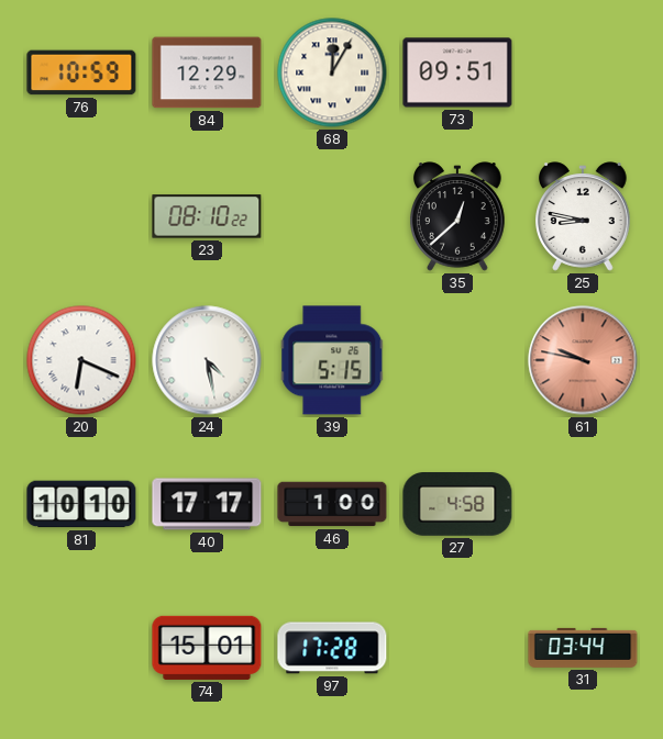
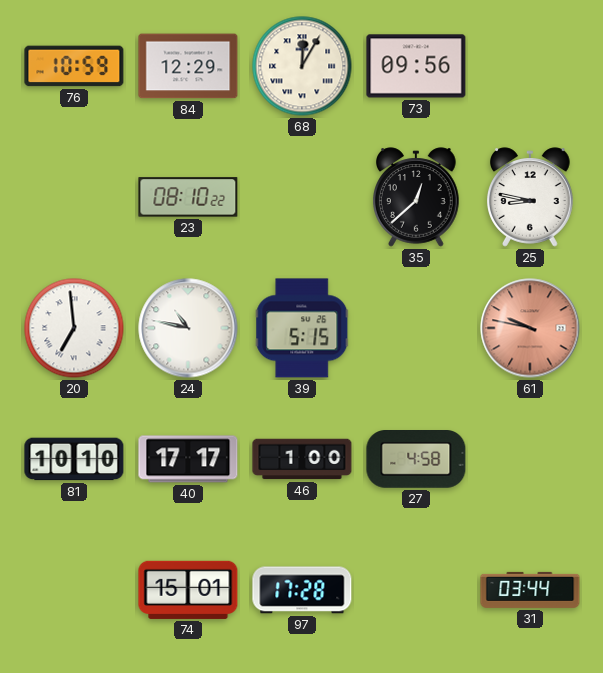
73: 09:51 -> 09:56 (416, 66)
20: 6:19 -> 6:59 (74, 328)
24: 4:28 -> 10:47 (188, 328)
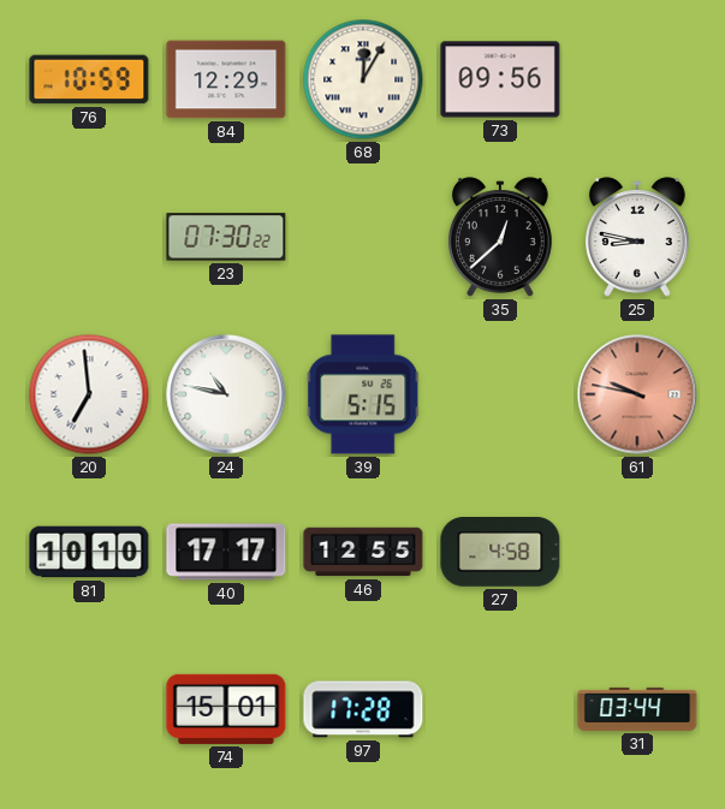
23: 08:10 -> 07:30 (226, 237)
46: 1:00 -> 12:55 (363, 552)
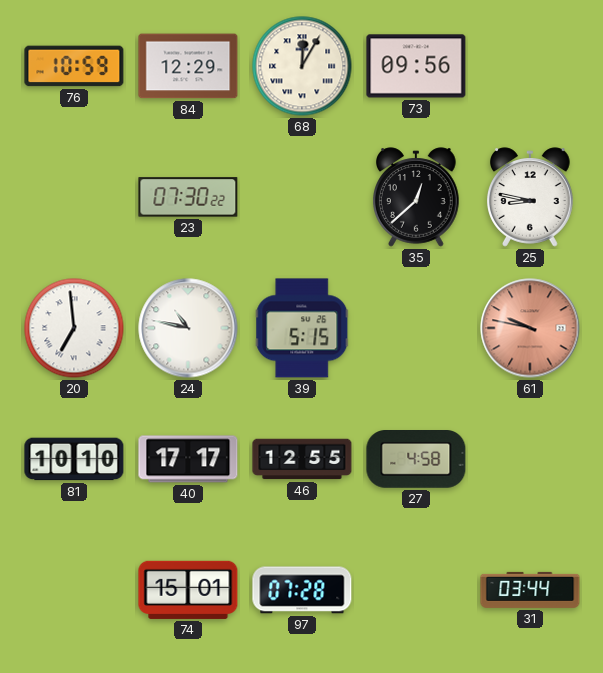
97: 17:28 -> 07:28 (302, 590)
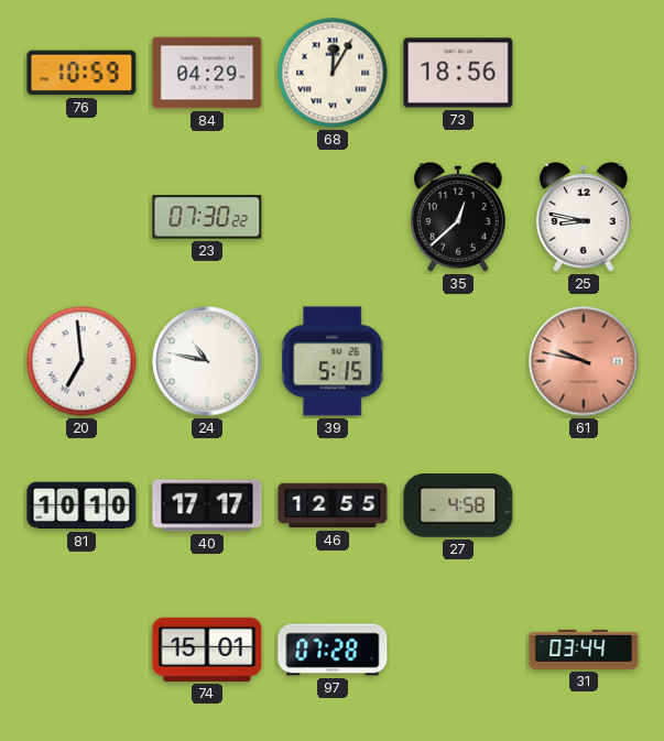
84: 12:29 -> 04:29 (207, 73)
73: 09:56 -> 18:56 (458, 73)
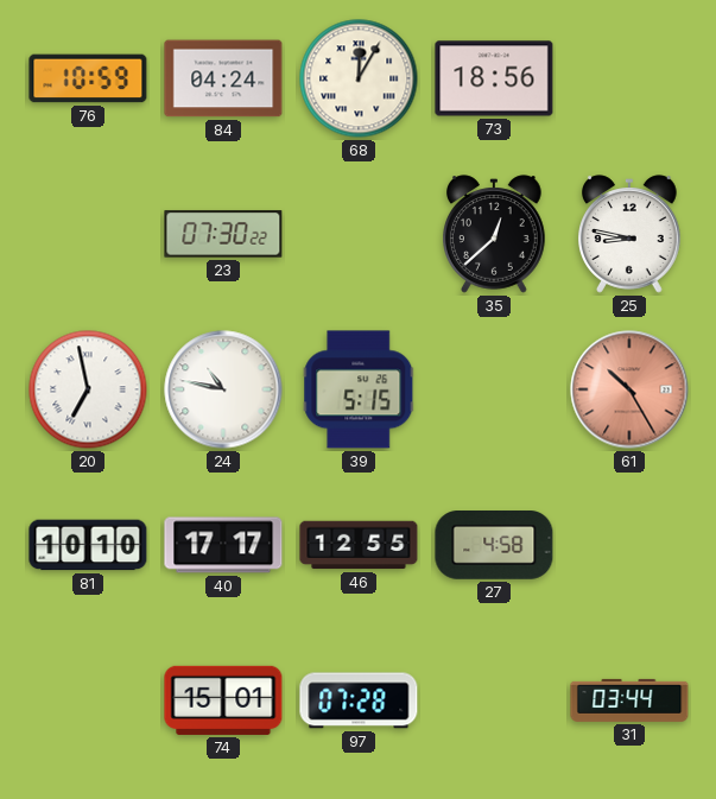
84: 04:29 -> 04:24 (223, 78)
20: 6:59 -> 6:58 (88, 389)
61: 9:47 -> 10:25 (629, 389)
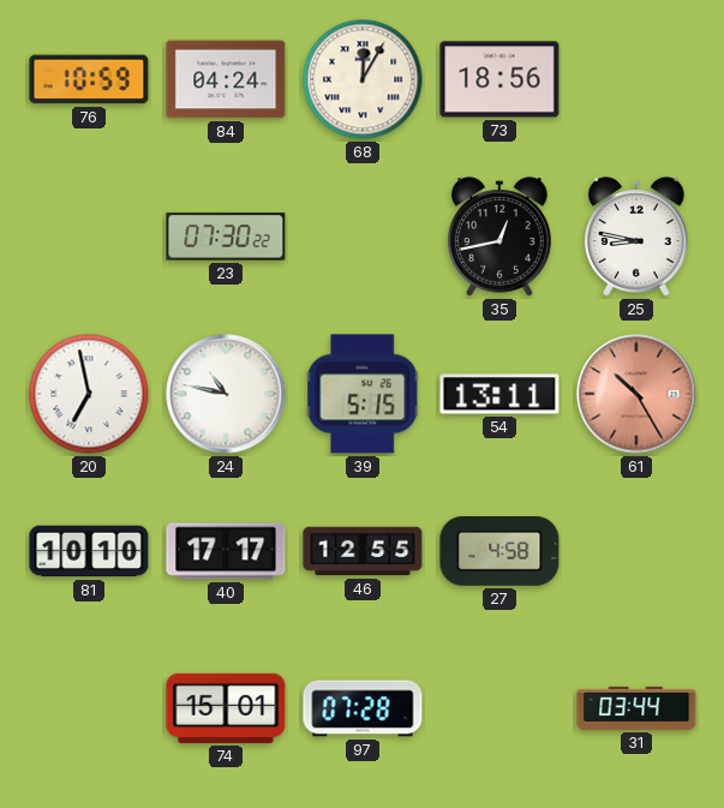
35: 12:38 -> 12:43 (501, 237)
54: none -> 13:11 (499, 394)
